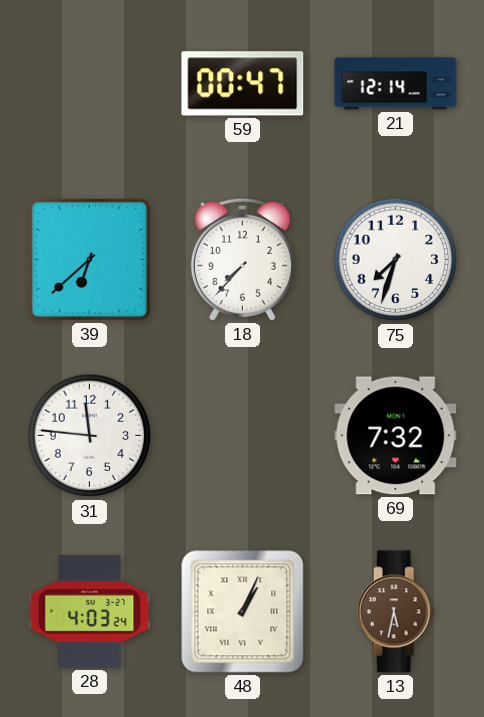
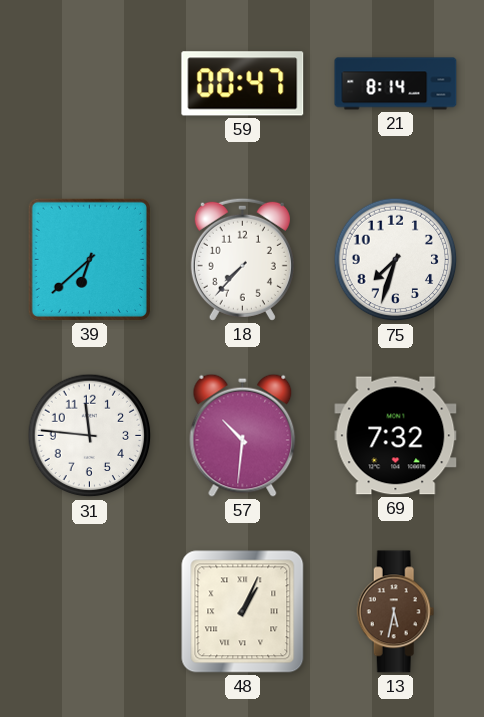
21: 12:14 -> 8:14 (396, 84)
57: none -> 10:31 (243, 435)
28: 4:03 -> none (90, 611)
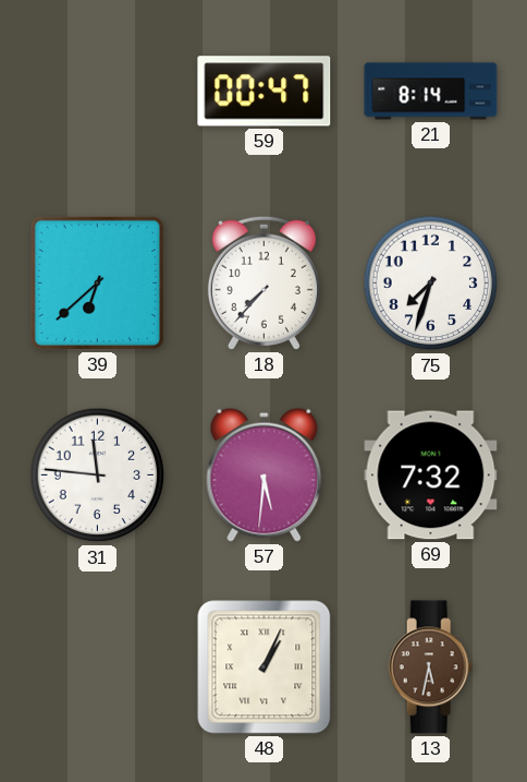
57: 10:31 -> 5:31 (265, 474)
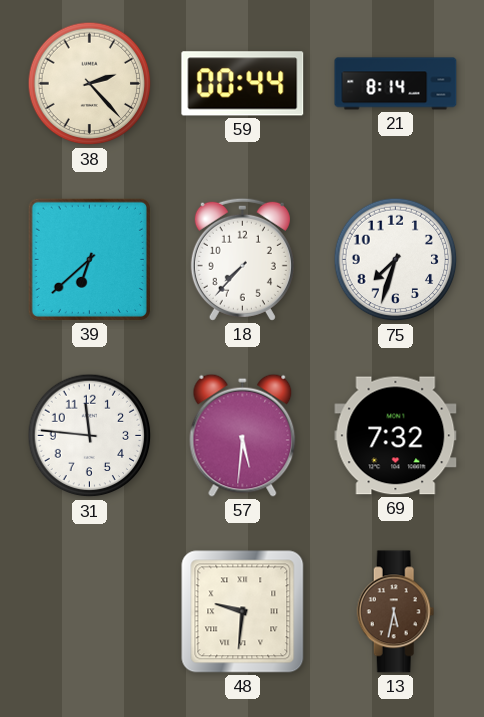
38: none -> 2:23 (90, 84)
59: 00:47 -> 00:44 (243, 84)
48: 1:04 -> 9:31 (243, 612)
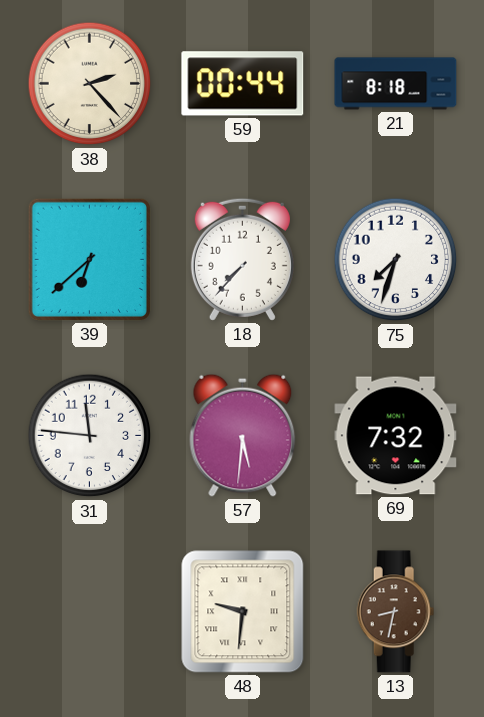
21: 8:14 -> 8:18 (396, 84)
13: 5:32 -> 8:32 (396, 612)
